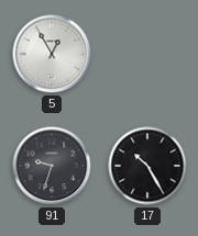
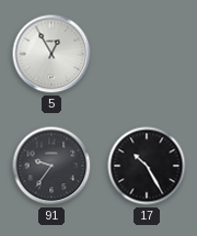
91: 9:33 -> 9:36 (51, 166)
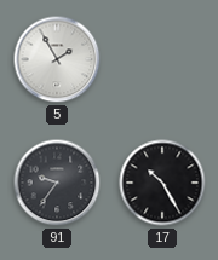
5: 12:55 -> 1:55 (57, 59)
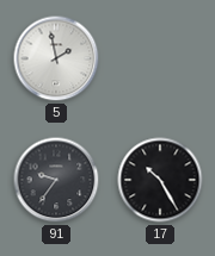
5: 1:55 -> 1:58 (56, 58)
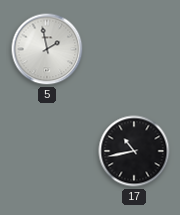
91: 9:36 -> none (56, 180)
17: 10:25 -> 10:43 (134, 151)
